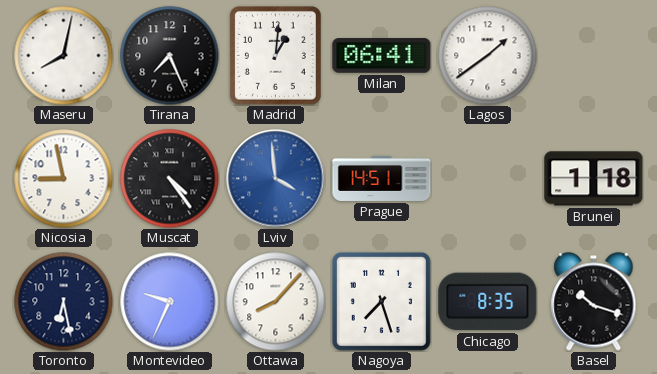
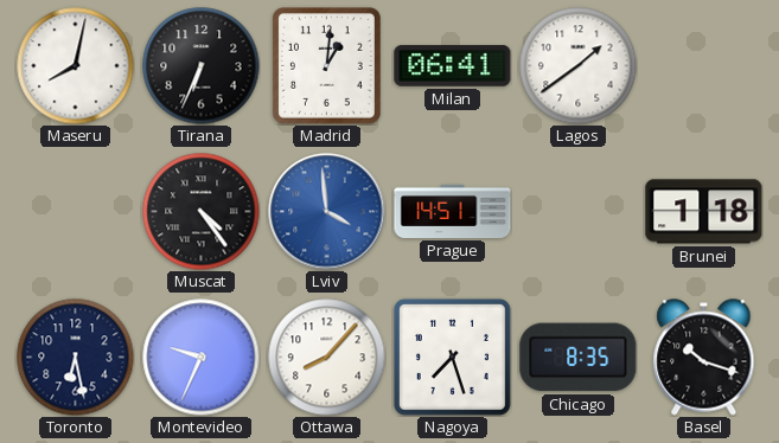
Tirana: 7:26 -> 6:34 (202, 66)
Nicosia: 8:58 -> none (64, 179)
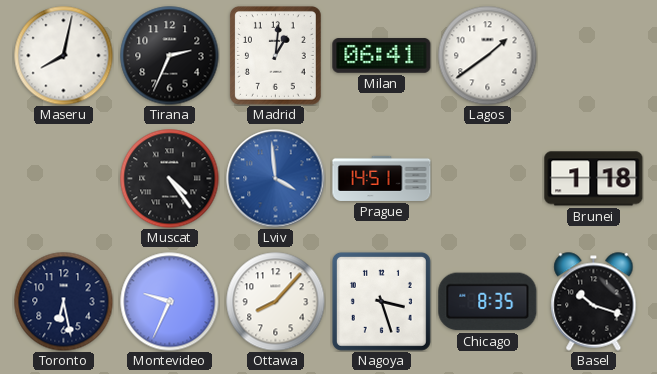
Tirana: 6:34 -> 2:34 (170, 56)
Nagoya: 7:27 -> 3:27 (381, 301)
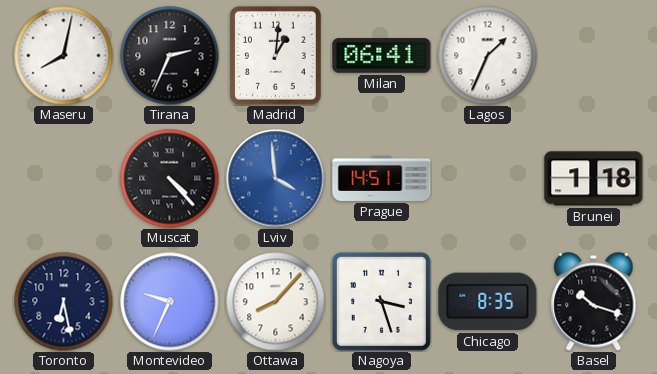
Lagos: 1:39 -> 1:34 (488, 56)
Muscat: 4:24 -> 4:23 (170, 179)
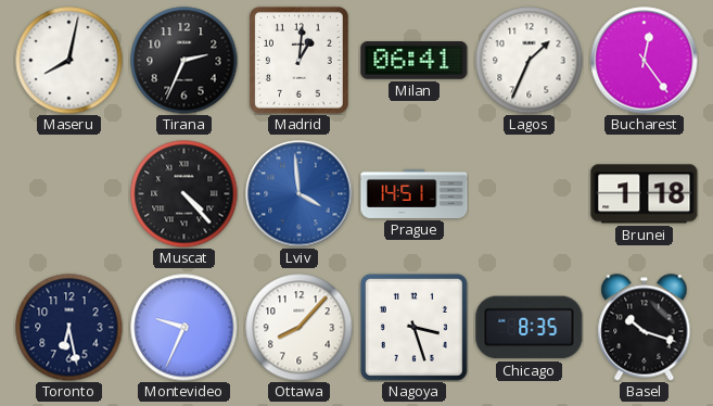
Bucharest: none -> 12:24 (645, 61)
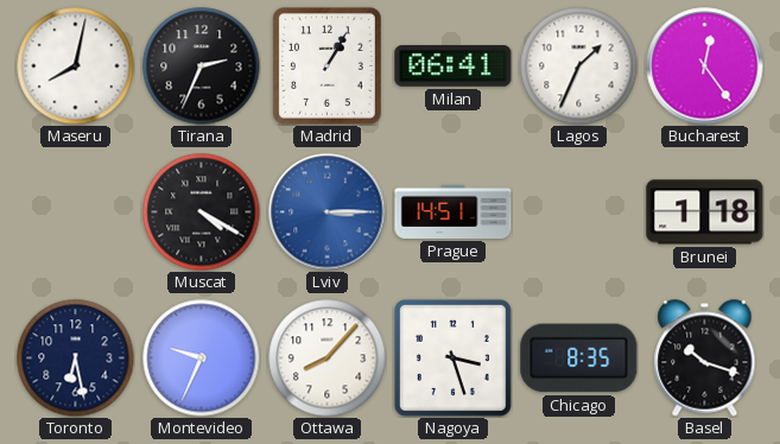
Madrid: 1:01 -> 1:05 (326, 65)
Muscat: 4:23 -> 4:20 (202, 213)
Lviv: 3:59 -> 3:15 (328, 213)
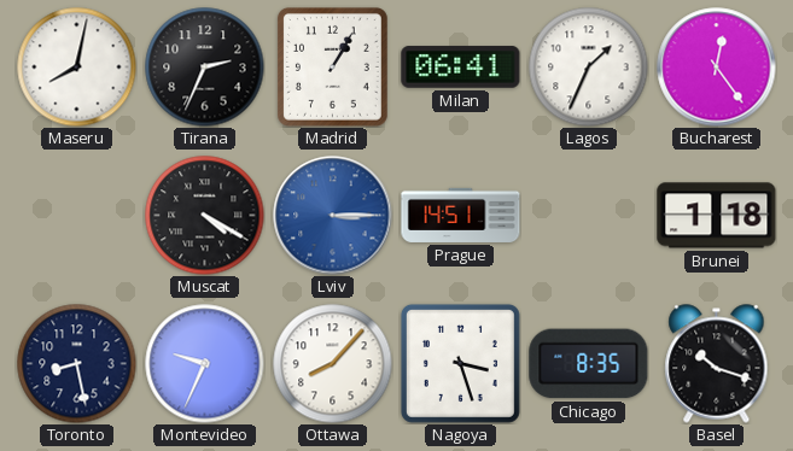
Toronto: 6:28 -> 8:28 (77, 364)
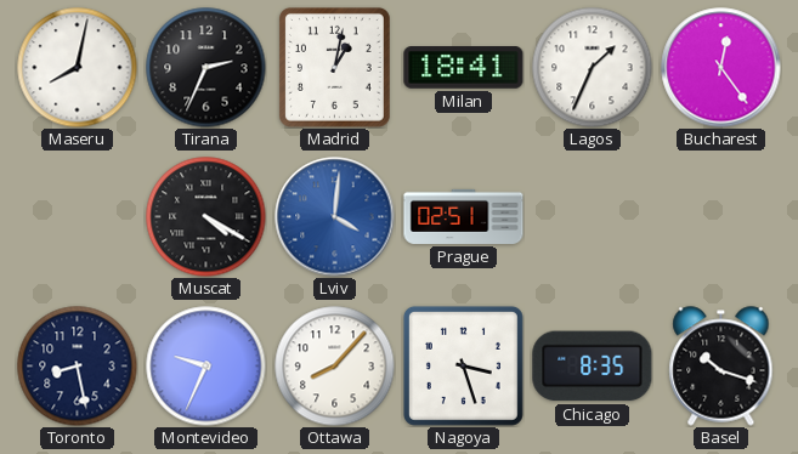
Madrid: 1:05 -> 1:02 (334, 67)
Milan: 06:41 -> 18:41 (464, 68)
Lviv: 3:15 -> 4:01 (335, 217)
Prague: 14:51 -> 02:51 (464, 216)
Brunei: 1:18 -> none (717, 216)
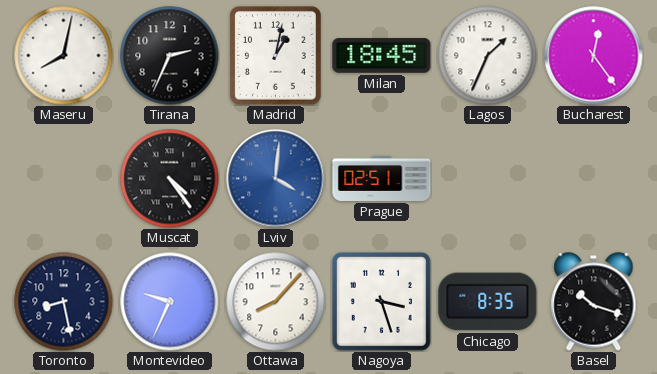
Milan: 18:41 -> 18:45 (382, 56)
Muscat: 4:20 -> 4:24 (170, 179)
